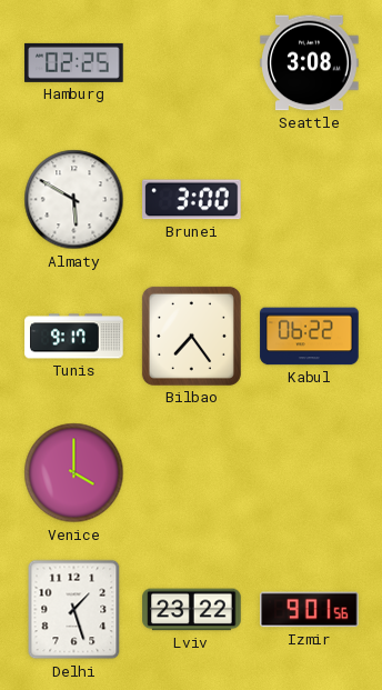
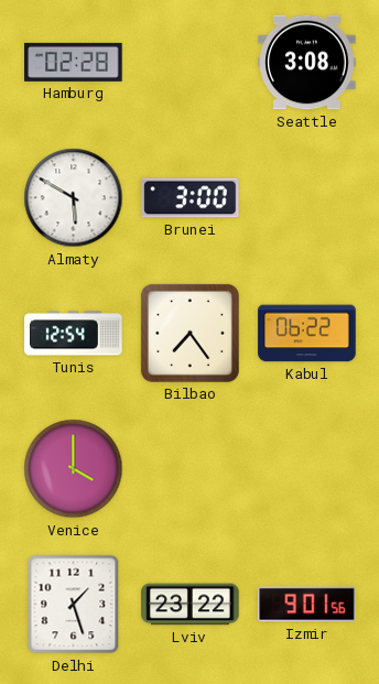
Hamburg: 02:25 -> 02:28 (74, 62)
Tunis: 9:17 -> 12:54 (74, 334)
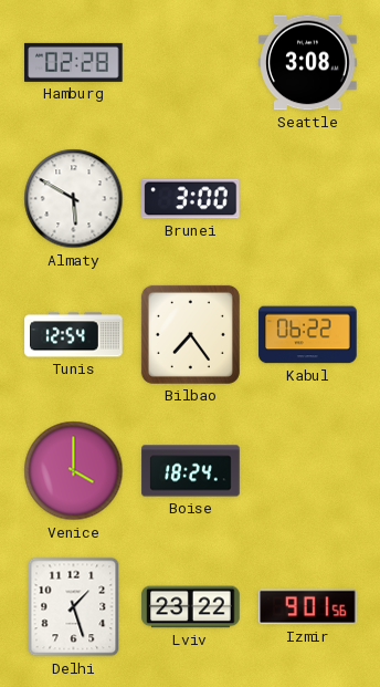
Boise: none -> 18:24 (191, 471)
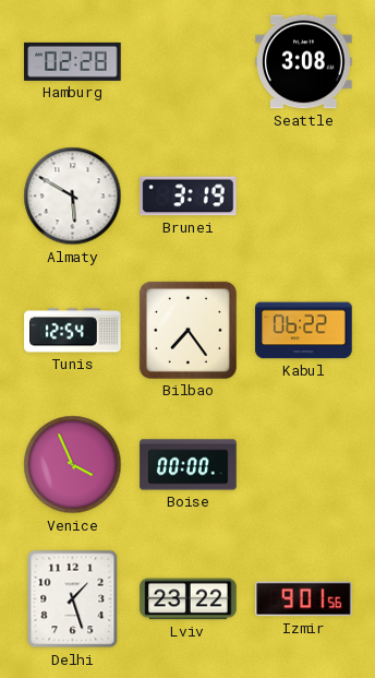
Brunei: 3:00 -> 3:19 (189, 197)
Venice: 4:00 -> 3:56 (73, 465)
Boise: 18:24 -> 00:00 (189, 465)
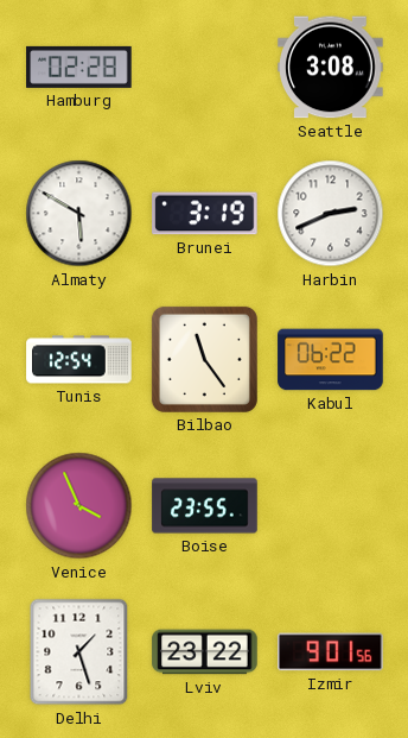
Harbin: none -> 2:41 (331, 214)
Bilbao: 7:24 -> 11:24 (204, 359)
Boise: 00:00 -> 23:55 (205, 506)
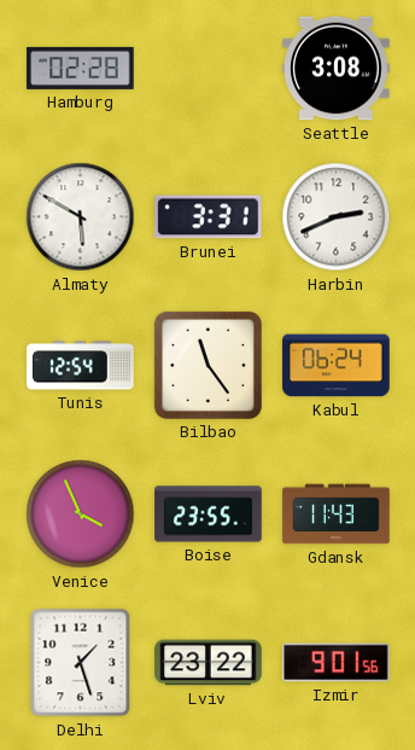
Brunei: 3:19 -> 3:31 (209, 217)
Kabul: 06:22 -> 06:24 (337, 366)
Gdansk: none -> 11:43 (337, 514)
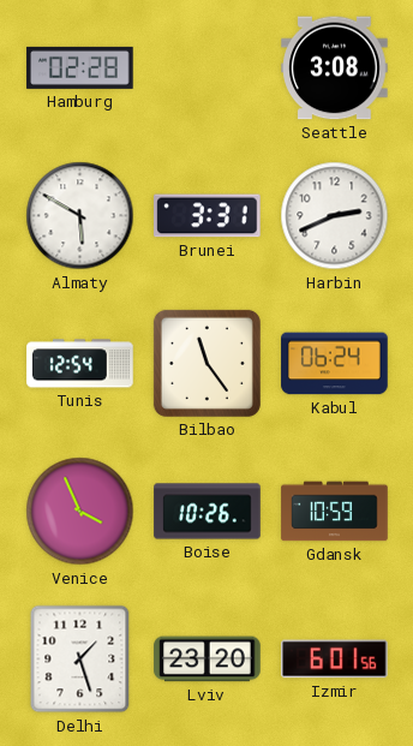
Boise: 23:55 -> 10:26 (208, 512)
Gdansk: 11:43 -> 10:59 (335, 512)
Lviv: 23:22 -> 23:20 (208, 660)
Izmir: 9:01 -> 6:01 (335, 660)
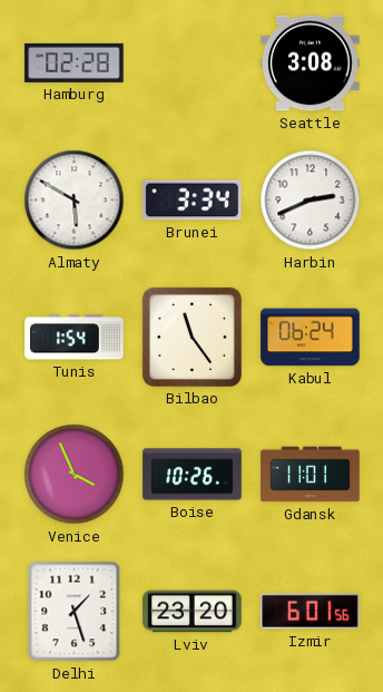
Brunei: 3:31 -> 3:34 (193, 201)
Tunis: 12:54 -> 1:54 (75, 338)
Gdansk: 10:59 -> 11:01 (311, 475)
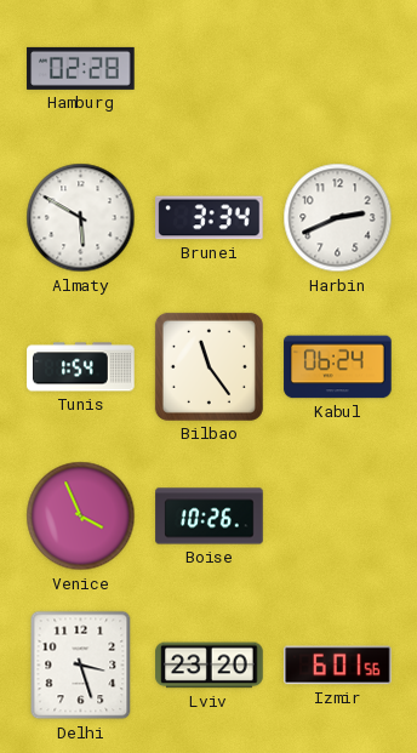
Seattle: 3:08 -> none (311, 64)
Gdansk: 11:01 -> none (311, 475)
Delhi: 1:27 -> 3:27 (81, 666)
